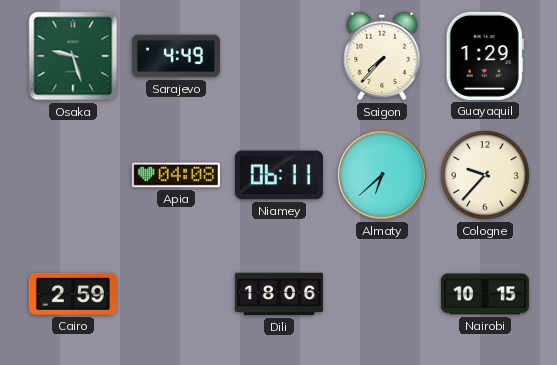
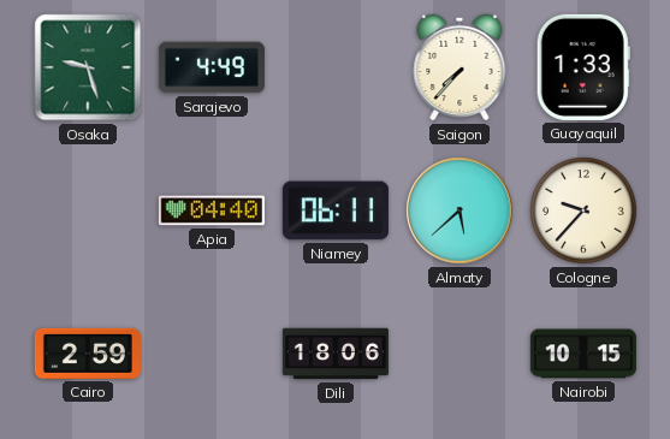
Guayaquil: 1:29 -> 1:33 (583, 67)
Apia: 04:08 -> 04:40 (212, 210)
Almaty: 6:38 -> 5:38 (459, 210)
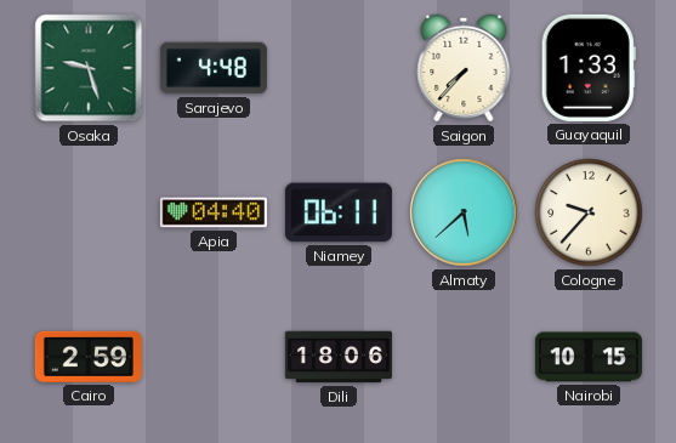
Sarajevo: 4:49 -> 4:48 (214, 68)
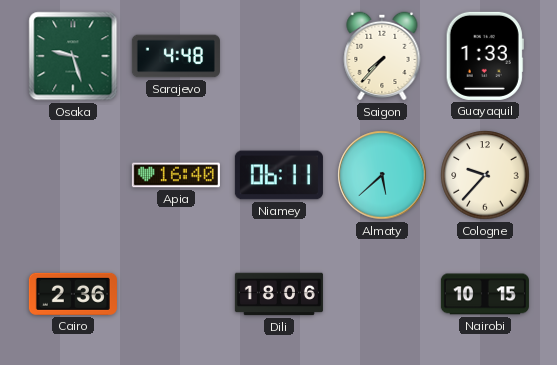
Apia: 04:40 -> 16:40 (176, 175)
Cairo: 2:59 -> 2:36 (73, 294)
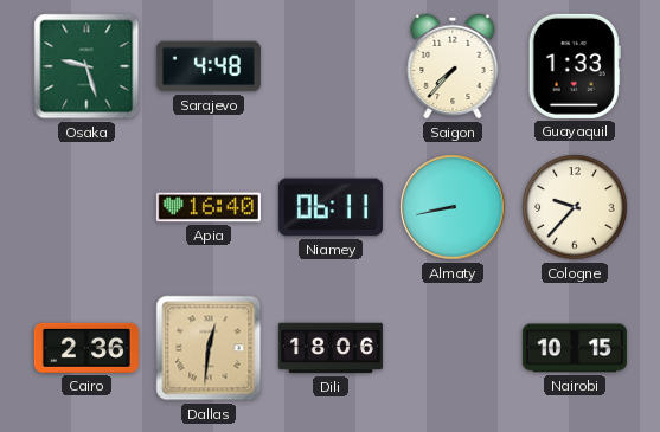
Almaty: 5:38 -> 8:43 (453, 207)
Dallas: none -> 12:31 (209, 348)
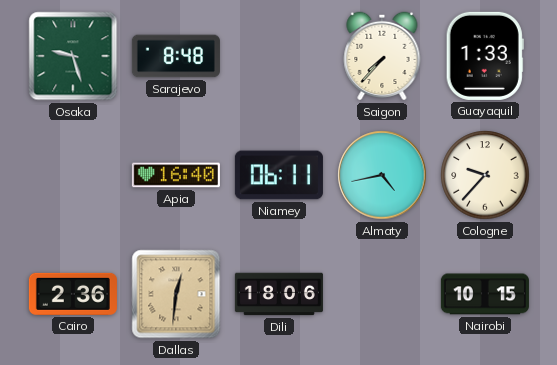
Sarajevo: 4:48 -> 8:48 (176, 56)
Almaty: 8:43 -> 4:43 (382, 175)
